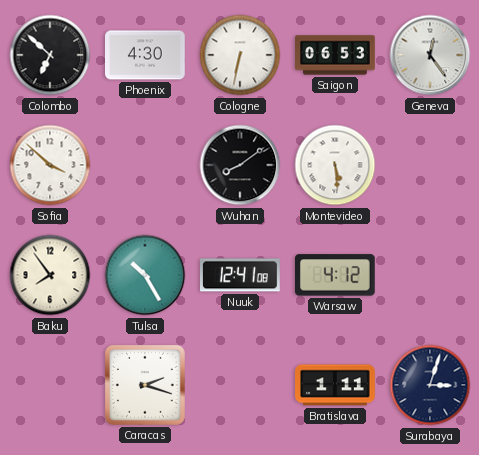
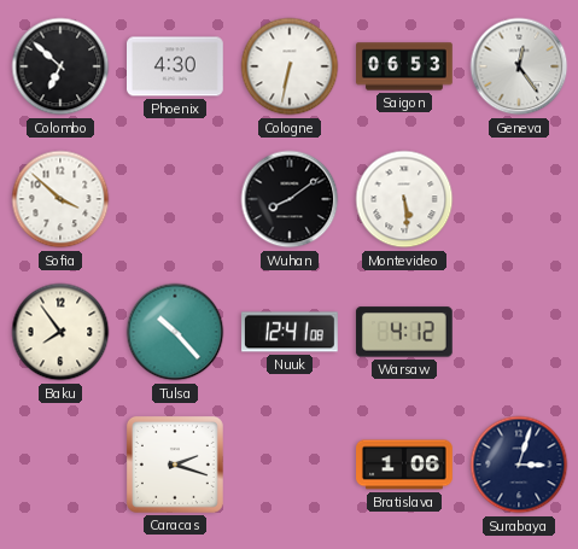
Tulsa: 10:25 -> 10:23 (175, 332)
Bratislava: 1:11 -> 1:06 (404, 465)
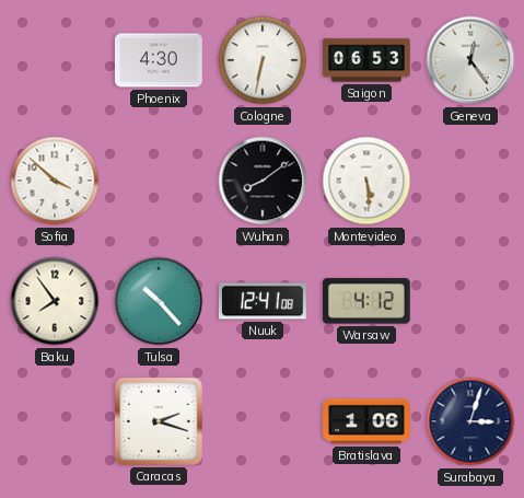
Colombo: 6:52 -> none (60, 66)
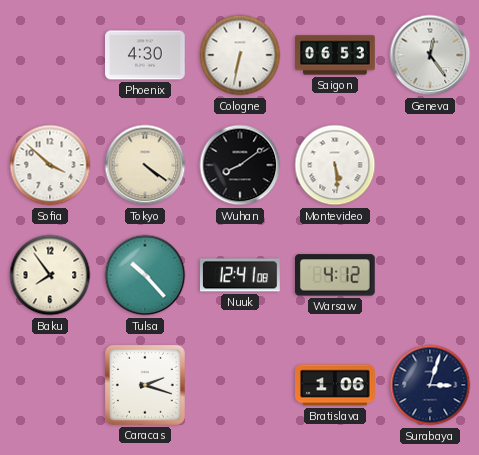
Tokyo: none -> 4:21 (145, 165)
